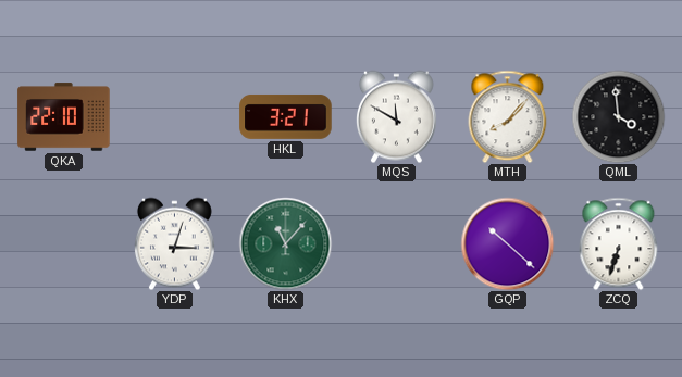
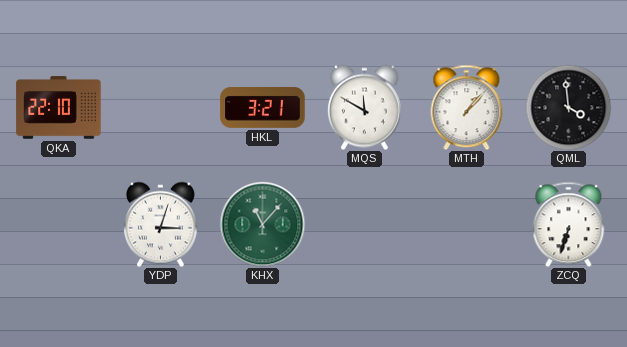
MTH: 8:07 -> 1:07 (467, 107)
GQP: 10:22 -> none (507, 243)
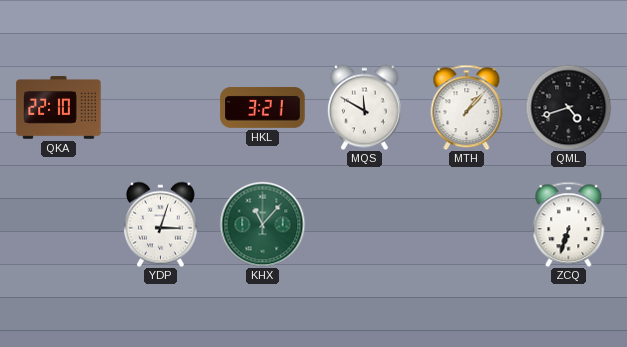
QML: 3:59 -> 4:42 (568, 107)
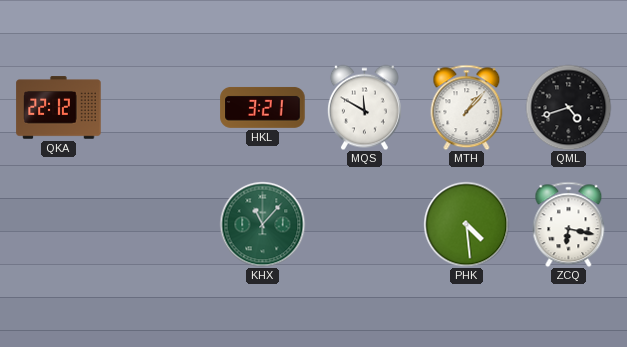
QKA: 22:10 -> 22:12 (59, 108)
YDP: 3:03 -> none (160, 224)
PHK: none -> 4:29 (466, 224)
ZCQ: 6:33 -> 6:17 (569, 224)
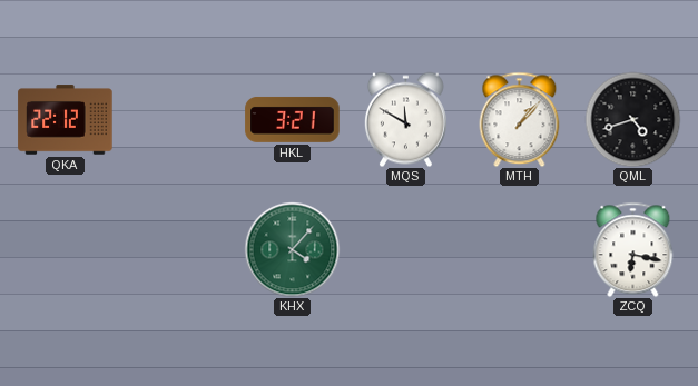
KHX: 11:07 -> 4:07 (292, 249)
PHK: 4:29 -> none (466, 224)
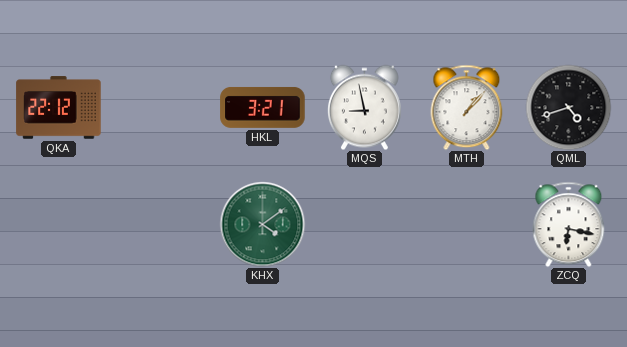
MQS: 11:50 -> 8:58 (364, 107)
KHX: 4:07 -> 4:09 (262, 224)
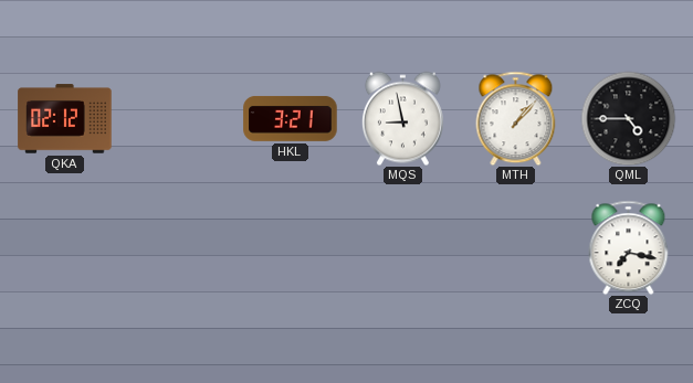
QKA: 22:12 -> 02:12 (65, 119)
QML: 4:42 -> 4:45 (628, 118)
KHX: 4:09 -> none (262, 224)
ZCQ: 6:17 -> 7:17 (629, 247)
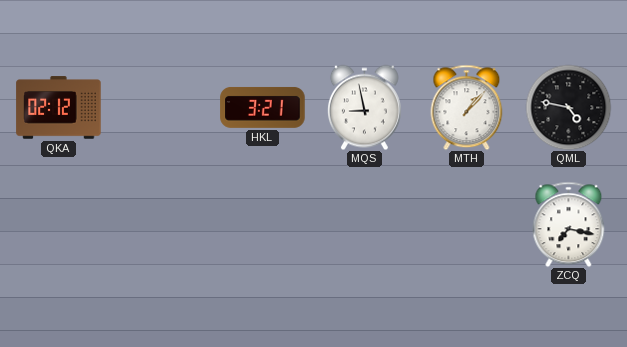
QML: 4:45 -> 4:47 (568, 107)
